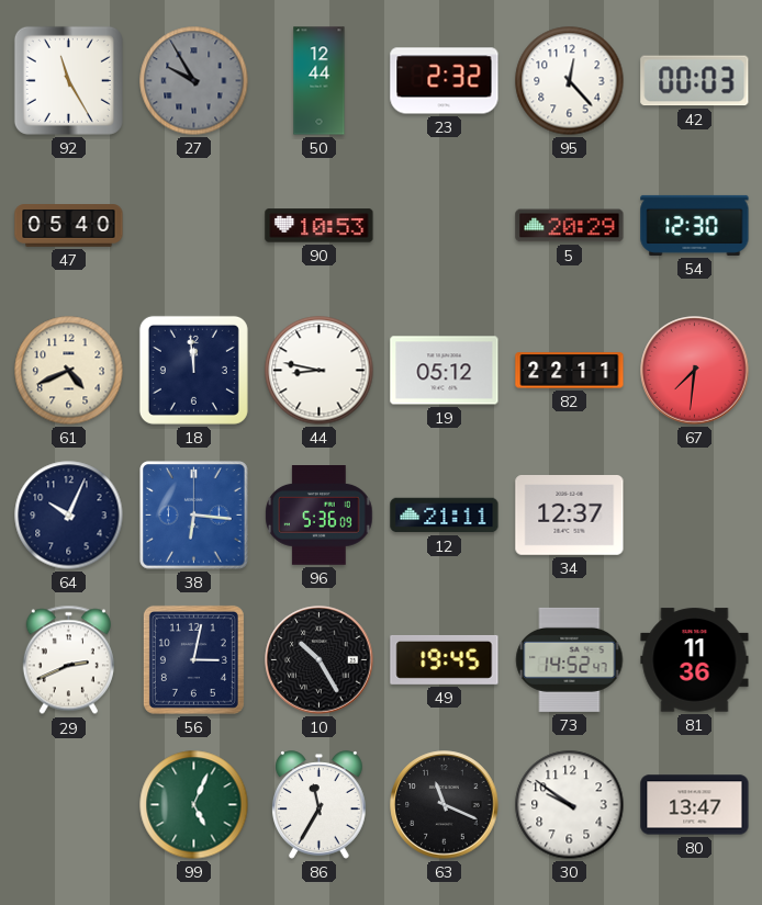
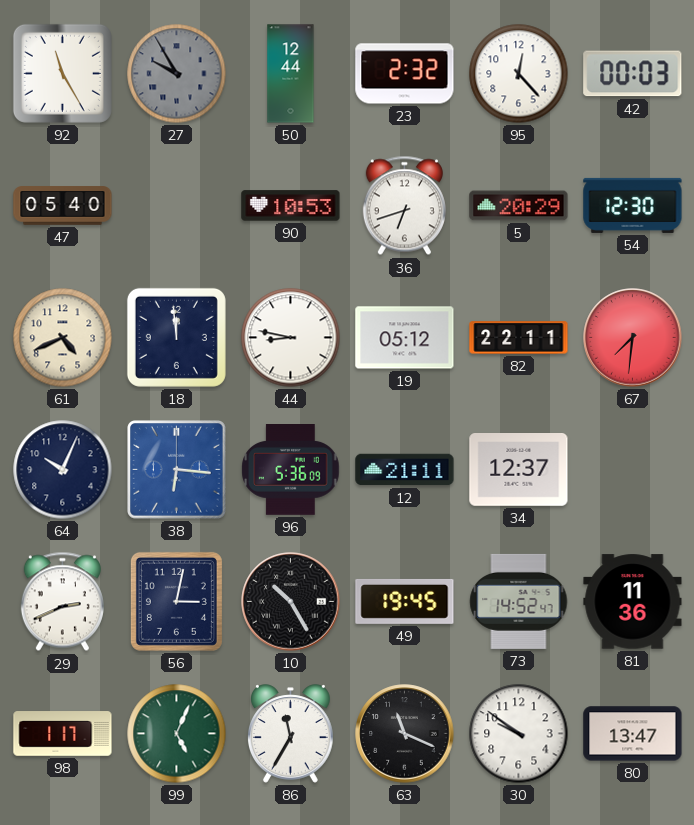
36: none -> 6:42 (404, 206)
98: none -> 1:17 (63, 734)
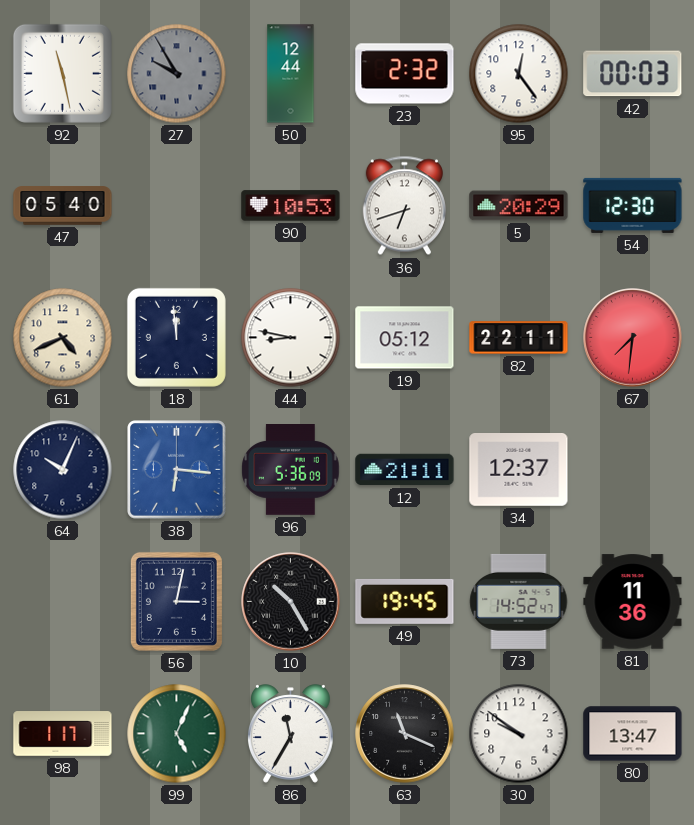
92: 11:25 -> 11:28 (62, 73)
95: 12:23 -> 12:24 (519, 74)
29: 2:41 -> none (62, 602)
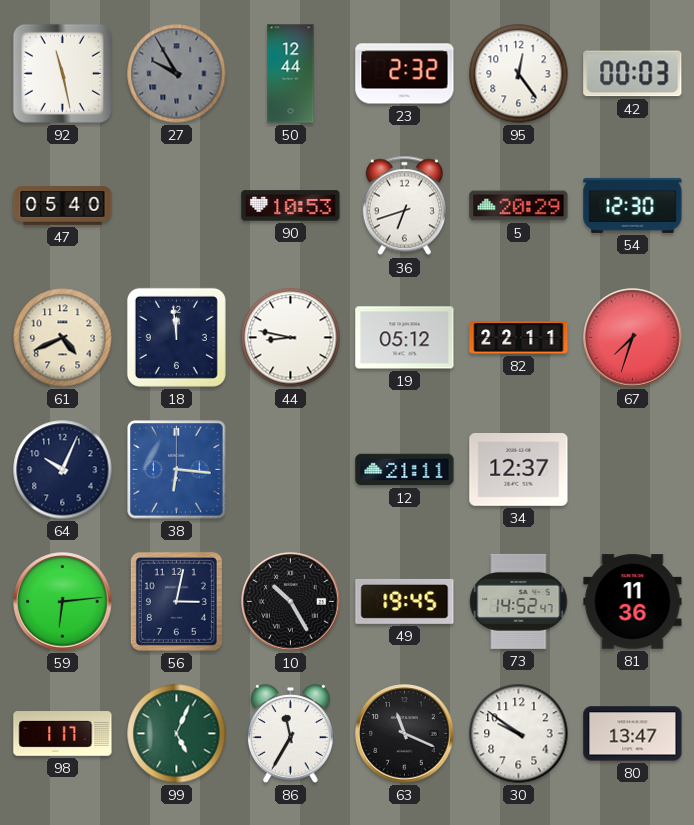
67: 7:31 -> 7:33 (633, 338)
96: 5:36 -> none (291, 470)
59: none -> 6:14 (63, 602)
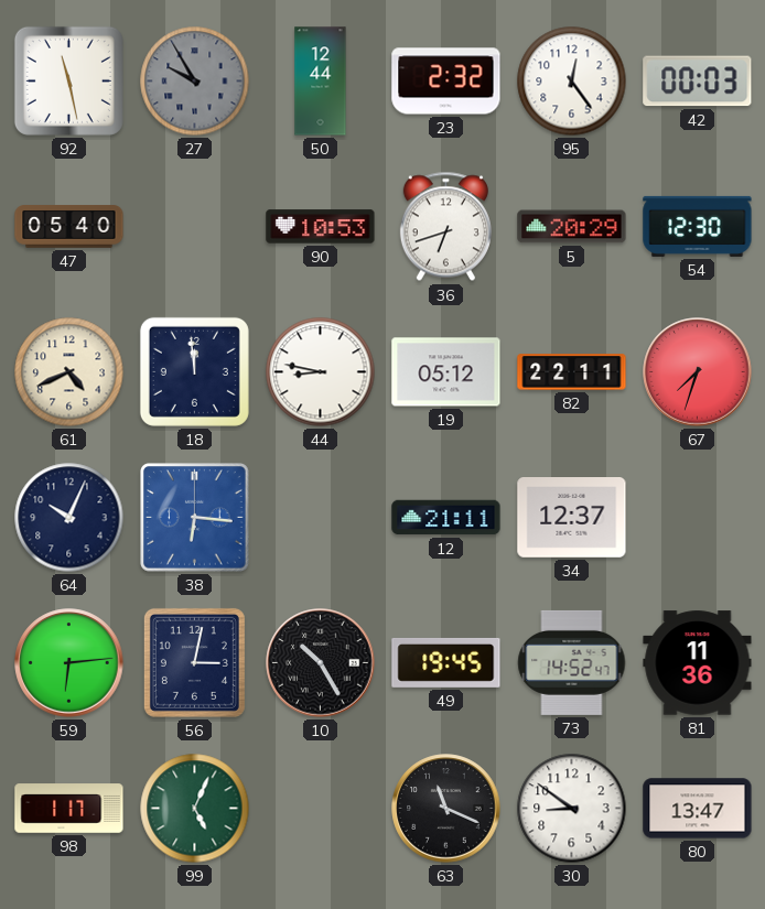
86: 11:35 -> none (290, 734)
30: 9:51 -> 8:51 (572, 809)
